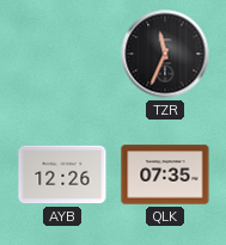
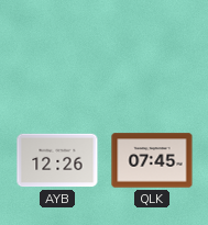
TZR: 11:34 -> none (165, 54)
QLK: 07:35 -> 07:45 (152, 160)
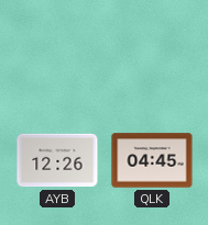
QLK: 07:45 -> 04:45 (152, 160)
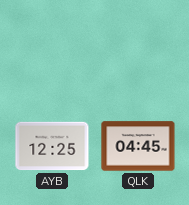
AYB: 12:26 -> 12:25 (52, 146)
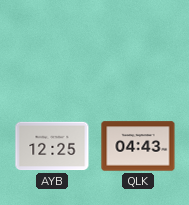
QLK: 04:45 -> 04:43 (138, 146)
